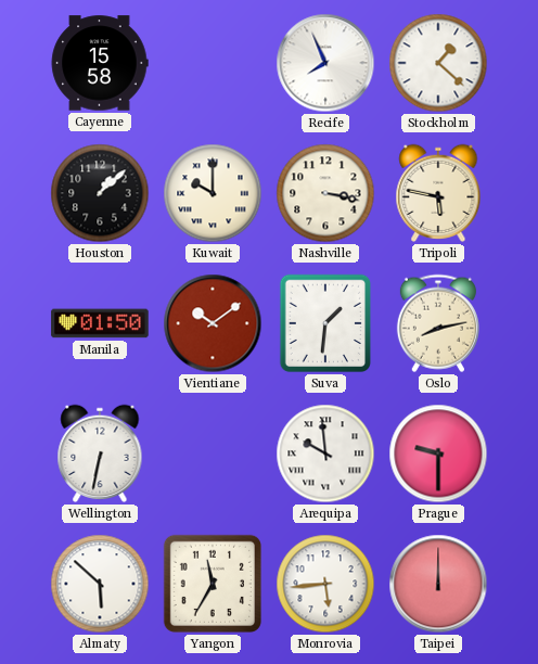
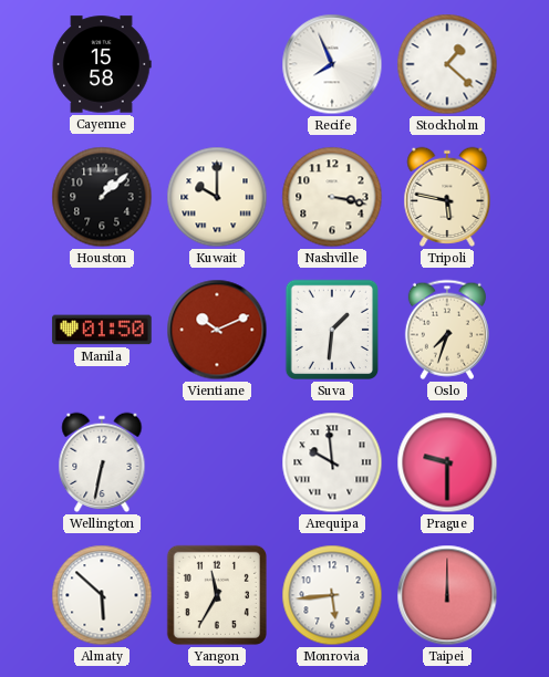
Vientiane: 10:09 -> 10:11 (217, 330)
Oslo: 8:13 -> 7:33 (447, 330)
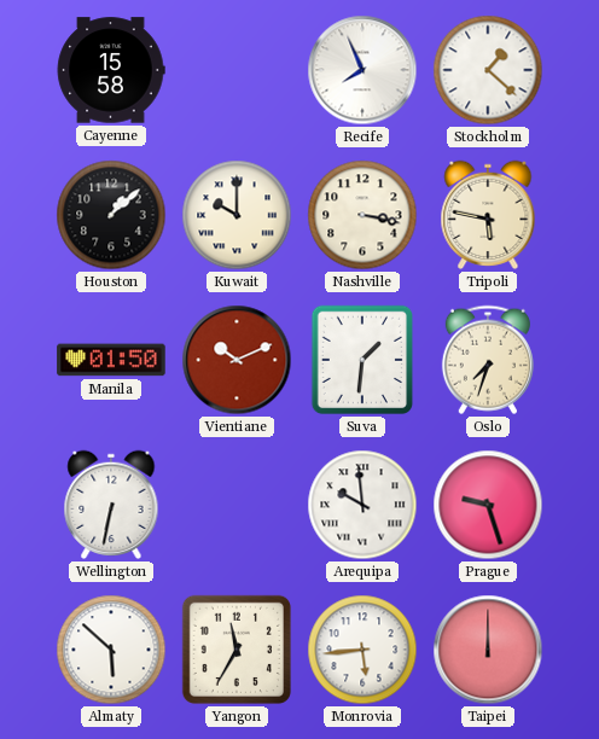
Prague: 9:30 -> 9:27 (488, 505)
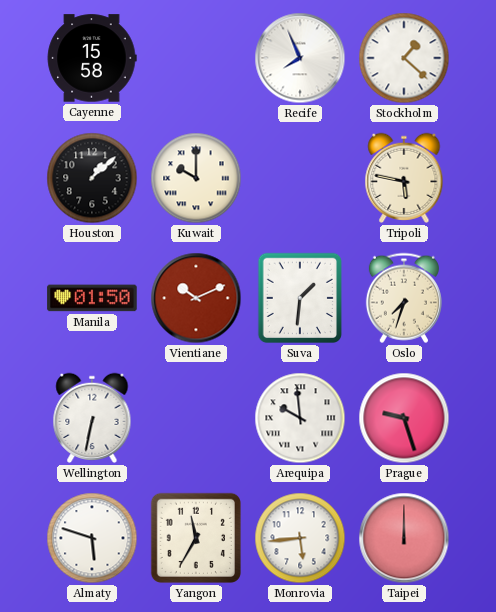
Nashville: 3:17 -> none (362, 215)
Almaty: 5:52 -> 5:48 (92, 538)
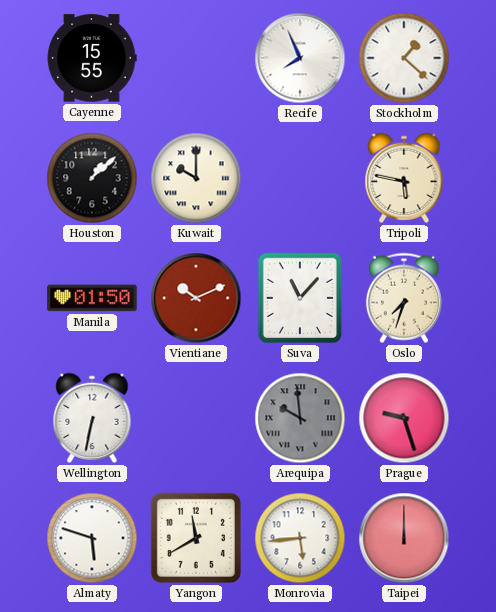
Cayenne: 15:58 -> 15:55 (92, 58)
Suva: 1:31 -> 11:07 (299, 298)
Arequipa dial: white -> grey (300, 418)
Yangon: 11:35 -> 11:40 (196, 538)
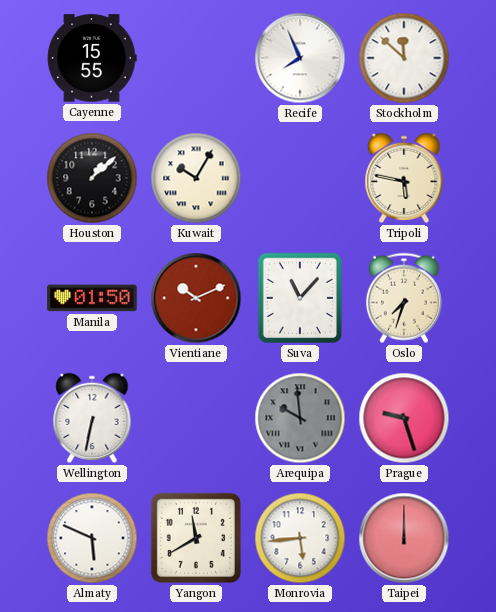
Stockholm: 1:22 -> 11:52 (404, 58)
Kuwait: 10:00 -> 10:05 (196, 178)
Almaty: 5:48 -> 5:49 (92, 538)
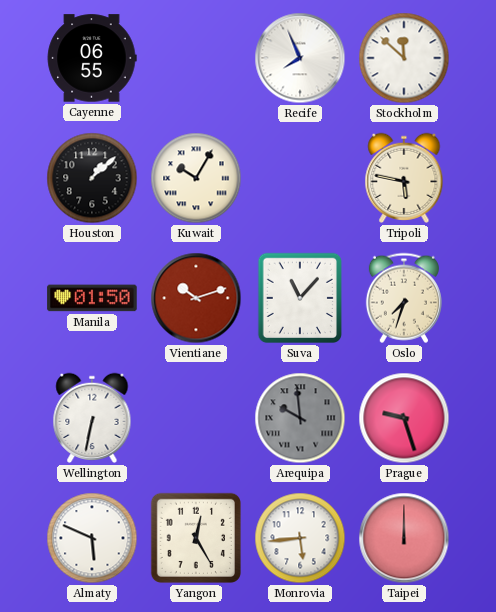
Cayenne: 15:55 -> 06:55 (92, 58)
Vientiane: 10:11 -> 10:12 (196, 298)
Yangon: 11:40 -> 12:25 (196, 538)
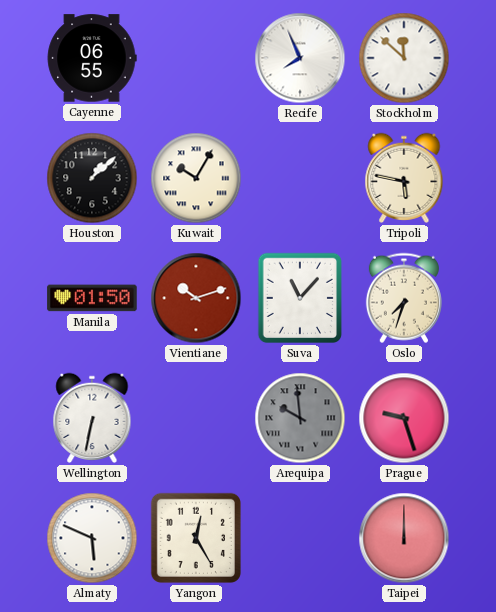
Monrovia: 5:44 -> none (300, 538)
